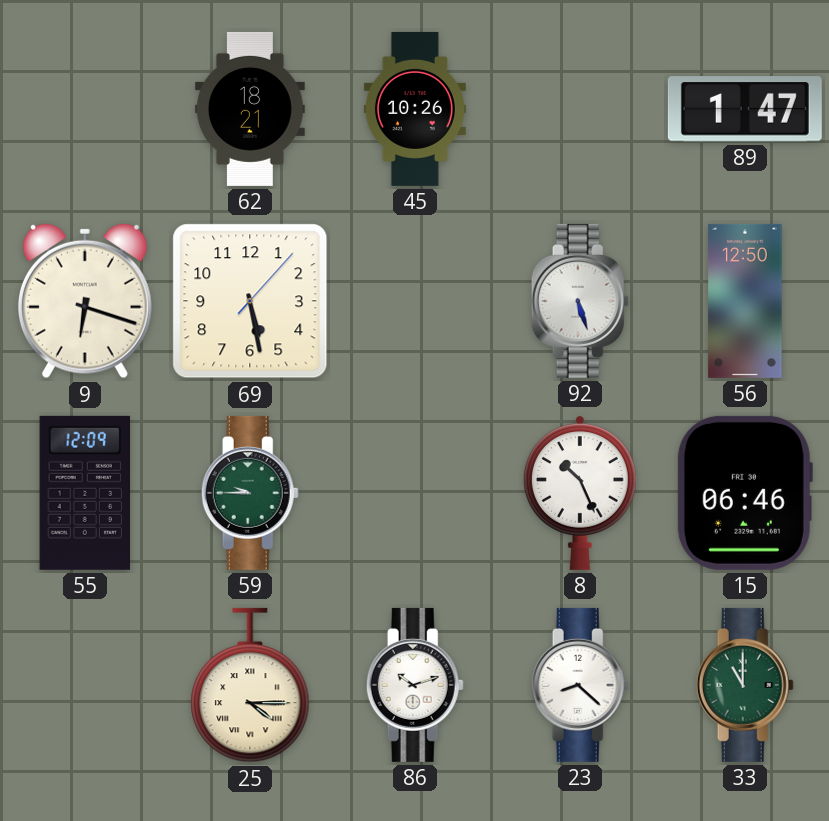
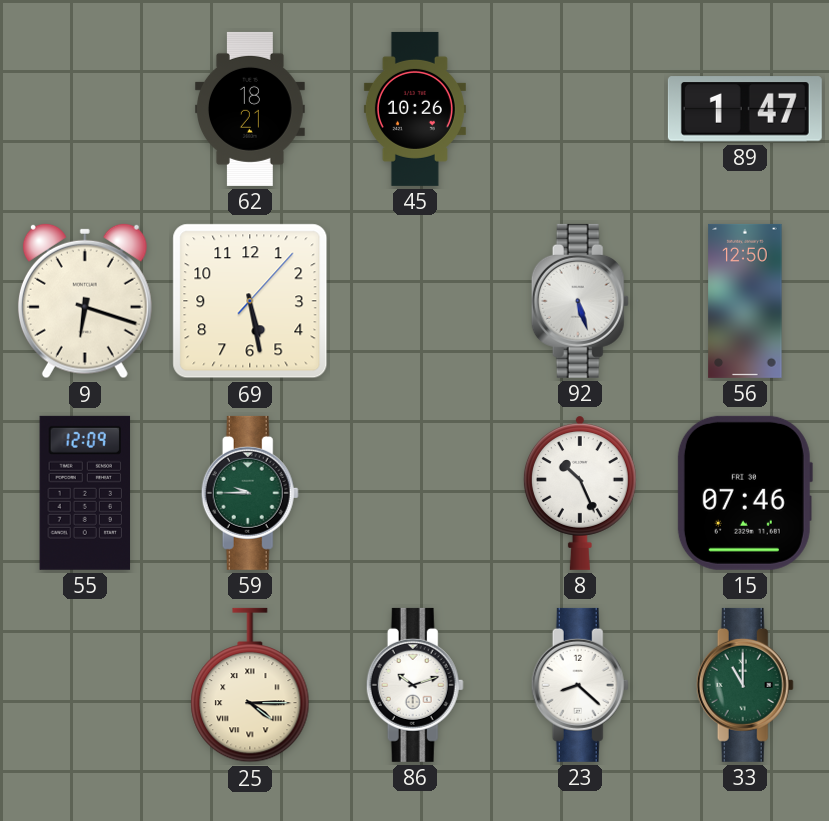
15: 06:46 -> 07:46 (744, 493)
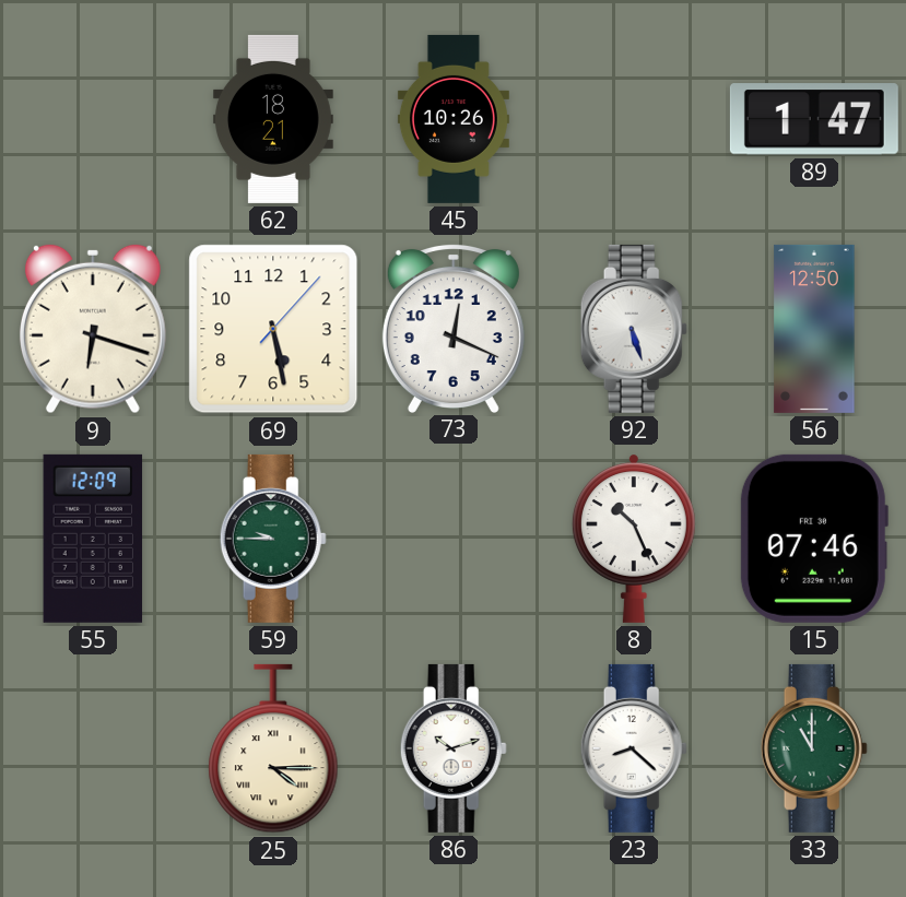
73: none -> 12:19 (454, 328)
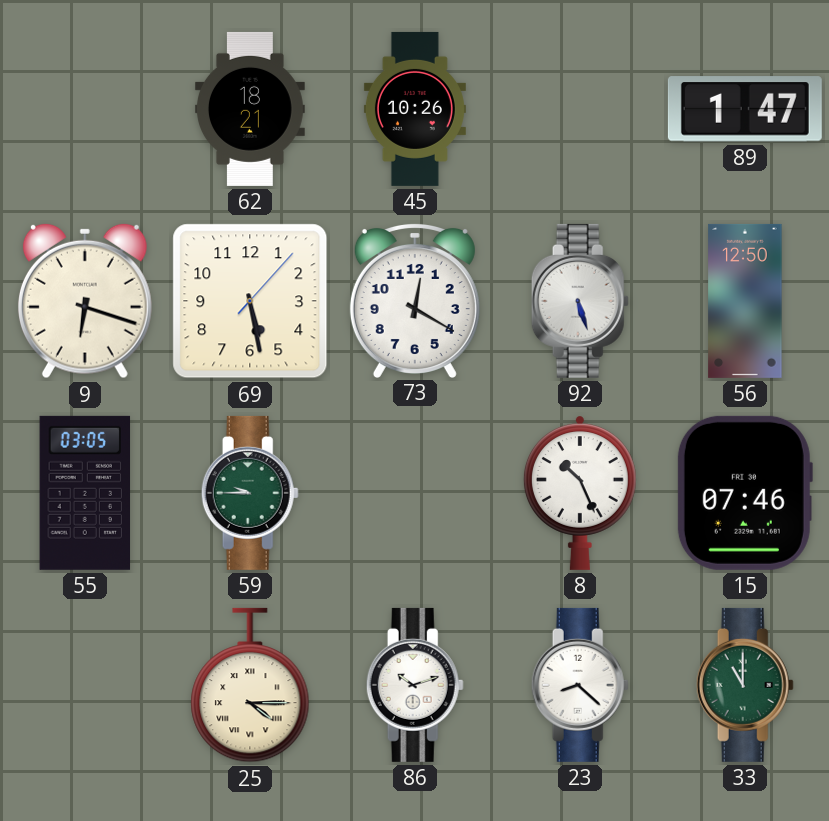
73: 12:19 -> 12:20 (415, 300)
55: 12:09 -> 03:05 (85, 493)
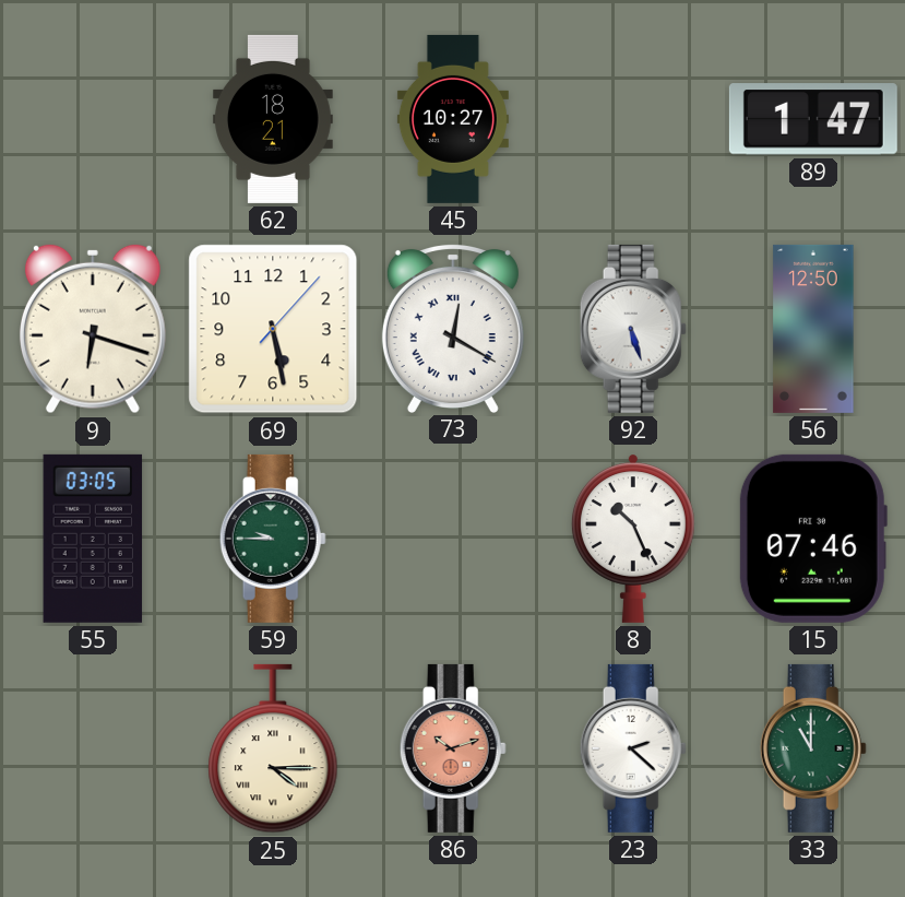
45: 10:26 -> 10:27 (453, 119)
73 numerals: Arabic -> Roman (453, 328)
86 dial: white -> salmon (453, 748)
23: 8:22 -> 2:22 (633, 748)
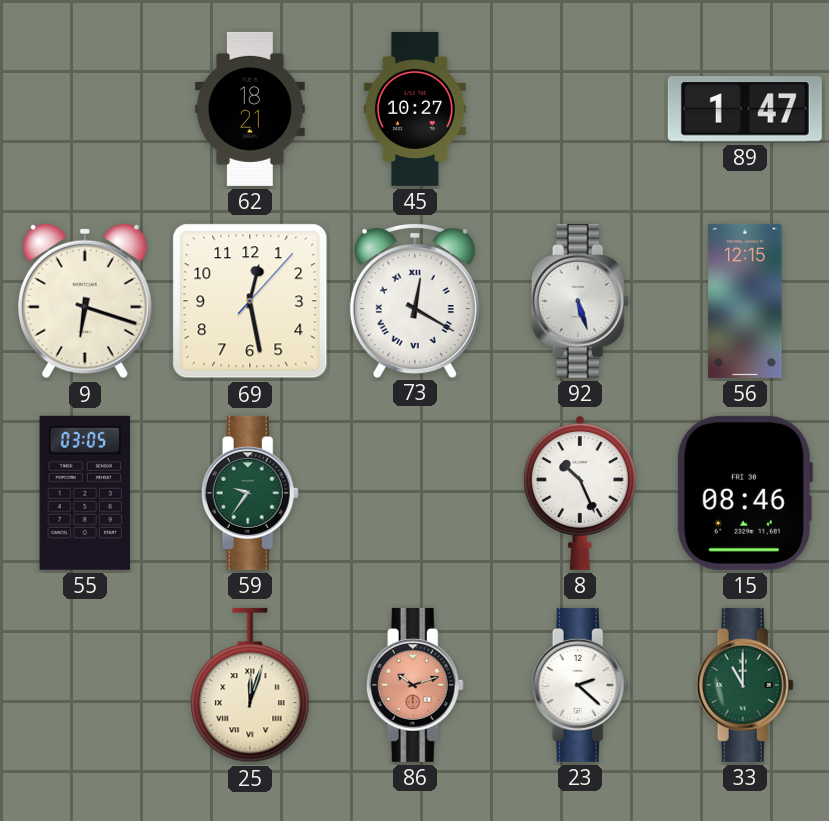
69: 5:28 -> 12:28 (250, 301)
56: 12:50 -> 12:15 (745, 301)
59: 9:45 -> 9:36 (250, 493)
15: 07:46 -> 08:46 (744, 493)
25: 4:15 -> 12:03 (250, 685)
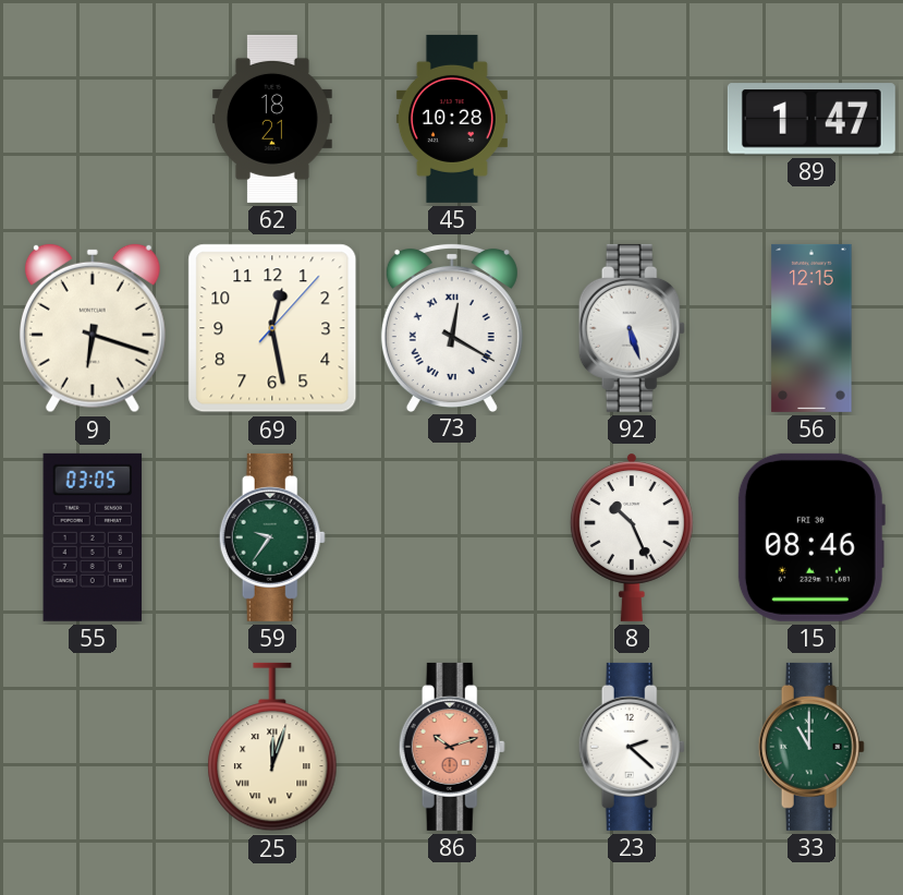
45: 10:27 -> 10:28 (452, 119)
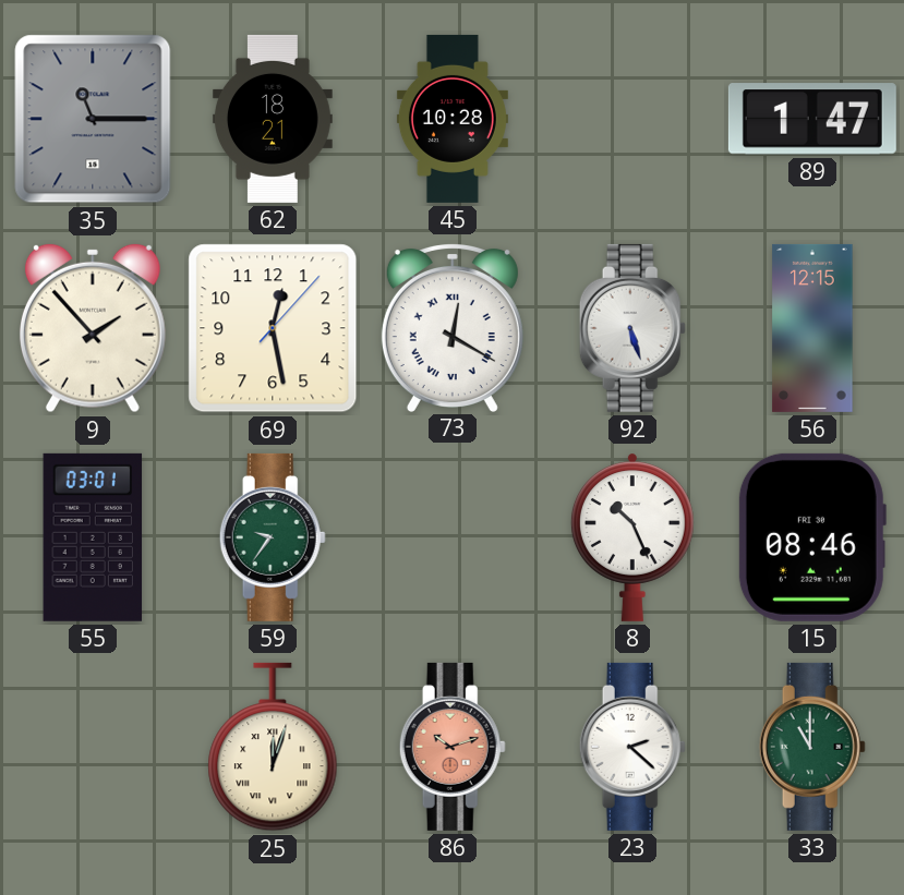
35: none -> 11:15 (93, 119)
9: 6:18 -> 1:53 (93, 328)
55: 03:05 -> 03:01 (93, 537)
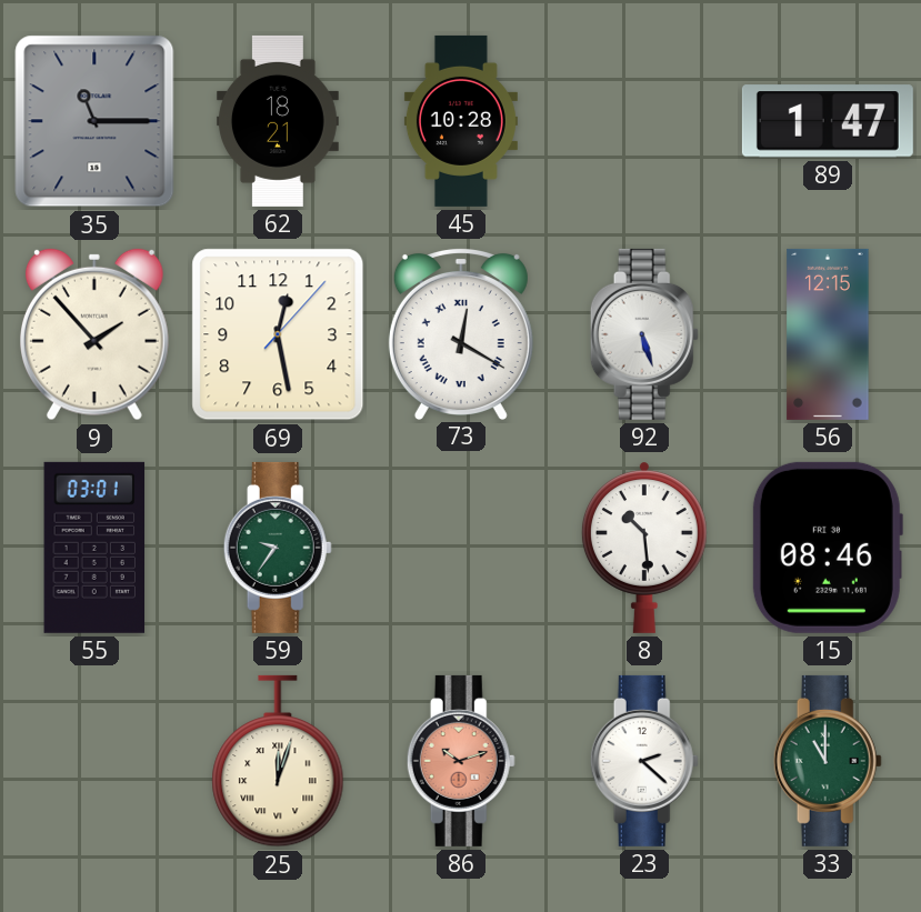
8: 10:26 -> 10:29 (644, 548)
